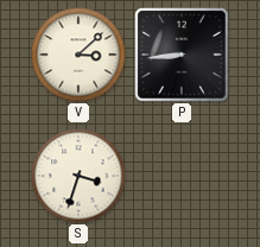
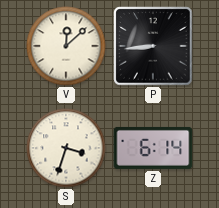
V: 3:08 -> 12:08 (66, 46)
Z: none -> 6:14 (153, 148)
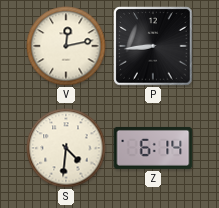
V: 12:08 -> 12:13 (66, 46)
S: 3:33 -> 4:31 (66, 148)
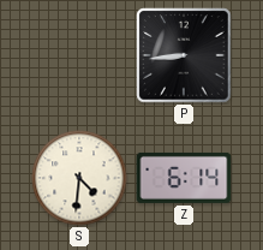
V: 12:13 -> none (66, 46)
